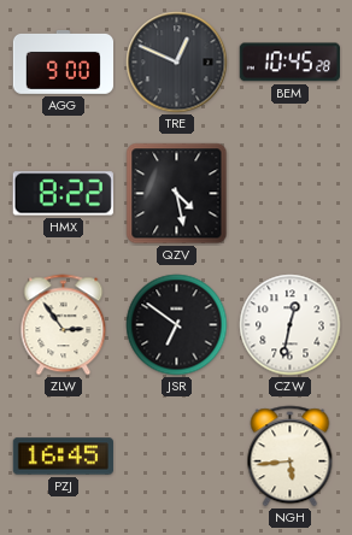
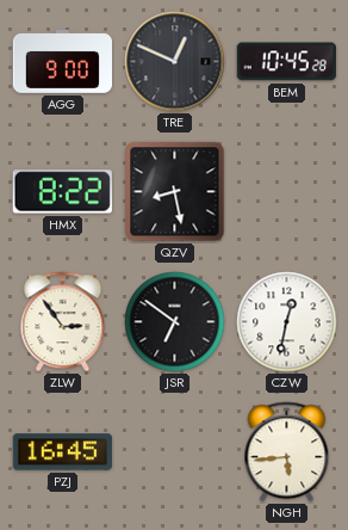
QZV: 4:28 -> 8:28 (175, 192)
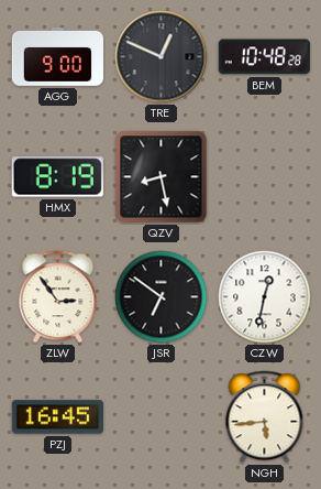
BEM: 10:45 -> 10:48 (264, 57)
HMX: 8:22 -> 8:19 (57, 177)
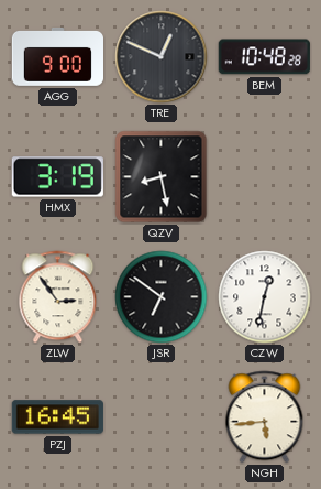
HMX: 8:19 -> 3:19 (57, 177)
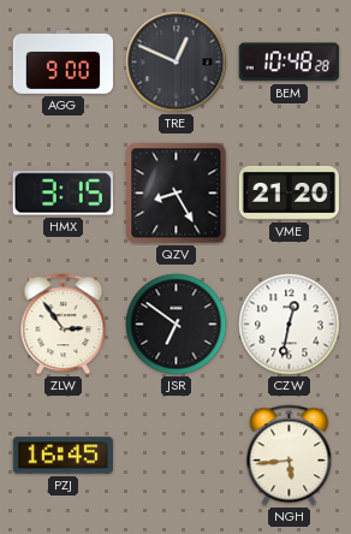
HMX: 3:19 -> 3:15 (63, 194)
QZV: 8:28 -> 8:25 (177, 194)
VME: none -> 21:20 (288, 192)
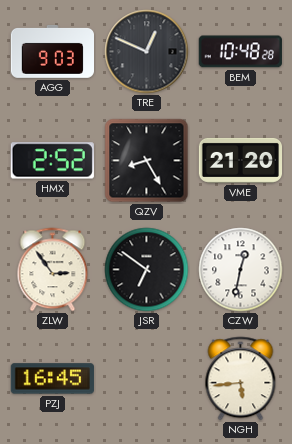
AGG: 9:00 -> 9:03 (52, 51)
HMX: 3:15 -> 2:52 (52, 161)
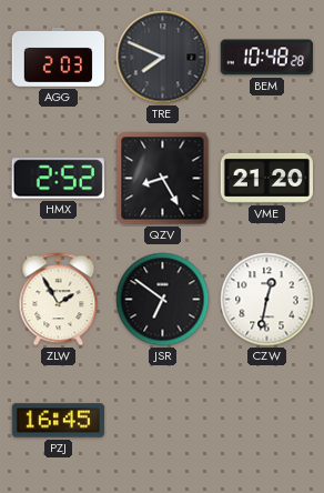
AGG: 9:03 -> 2:03 (58, 57)
TRE: 12:49 -> 7:49 (163, 58)
ZLW: 2:54 -> 1:55 (59, 300)
NGH: 5:44 -> none (241, 379)
